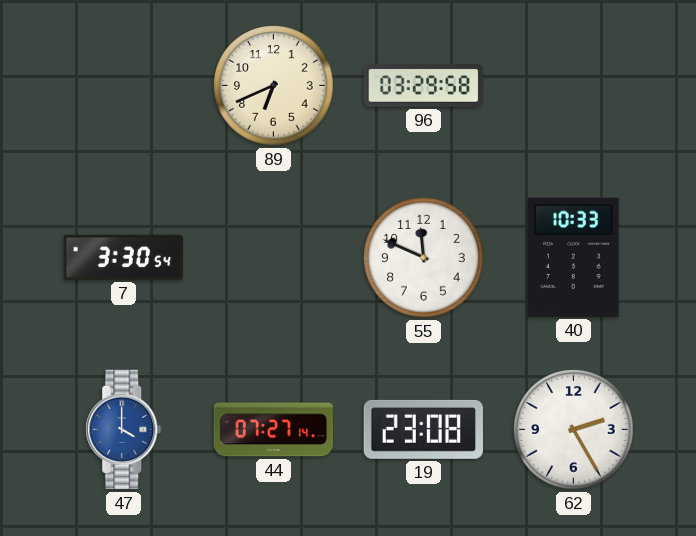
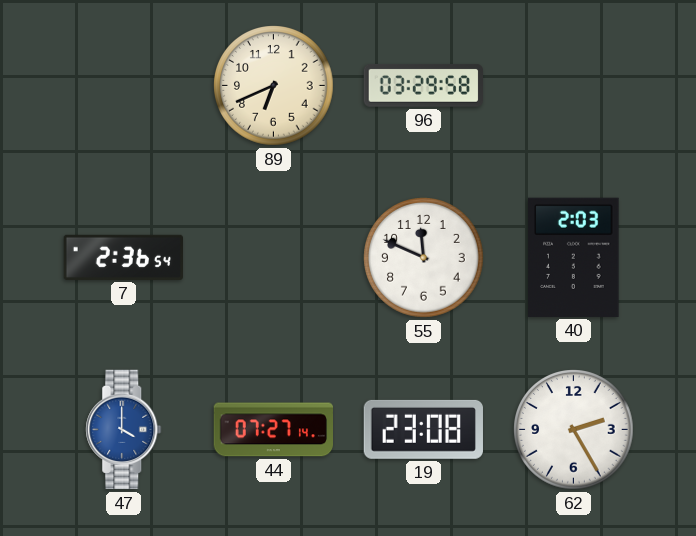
7: 3:30 -> 2:36 (123, 257)
40: 10:33 -> 2:03 (574, 257)
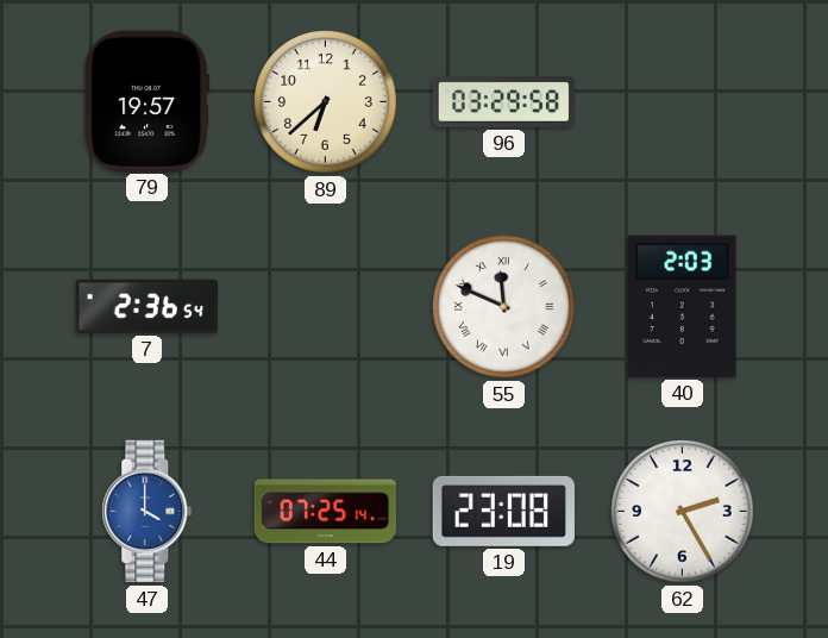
79: none -> 19:57 (146, 101)
89: 6:41 -> 6:38 (326, 102)
55 numerals: Arabic -> Roman (504, 307)
44: 07:27 -> 07:25 (325, 512)
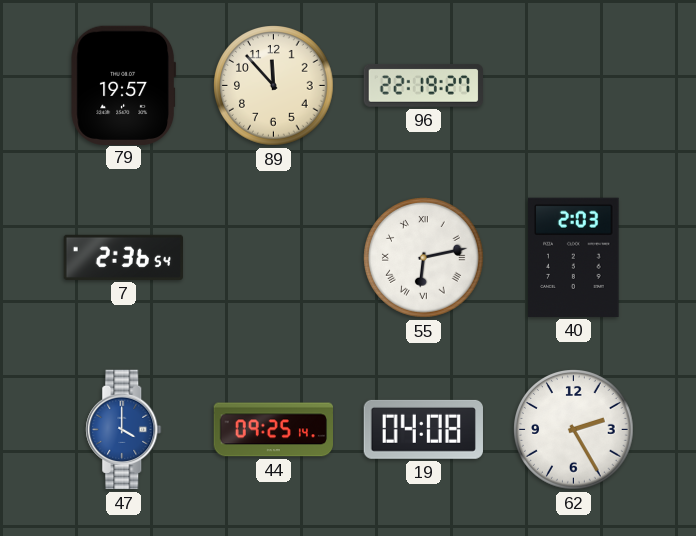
89: 6:38 -> 11:53 (274, 86)
96: 03:29 -> 22:19 (423, 86)
55: 11:49 -> 6:13 (424, 258)
44: 07:25 -> 09:25 (273, 430)
19: 23:08 -> 04:08 (423, 429)
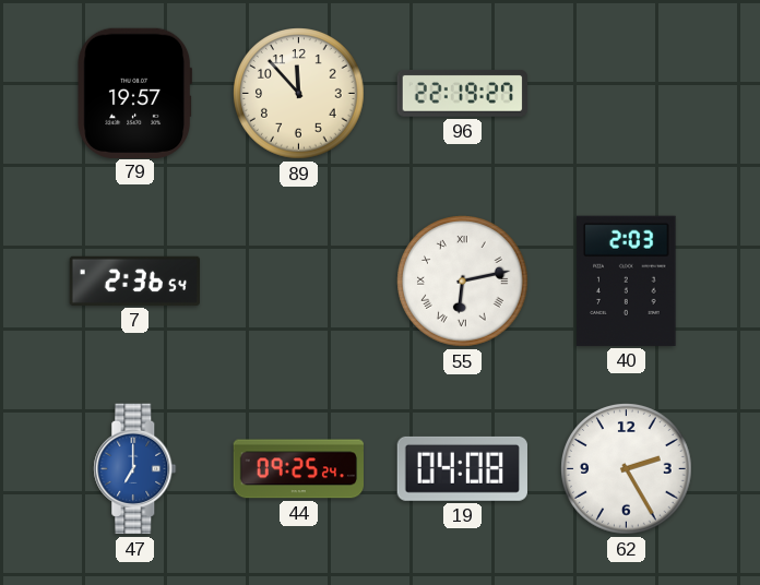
47: 4:00 -> 7:00 (135, 469)
44: 09:25:14 -> 09:25:24 (298, 469)
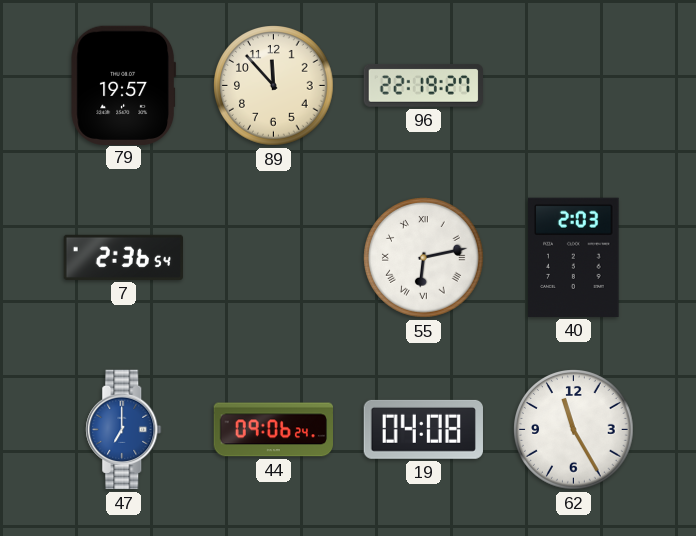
44: 09:25 -> 09:06 (273, 430)
62: 2:25 -> 11:25 (574, 430)
